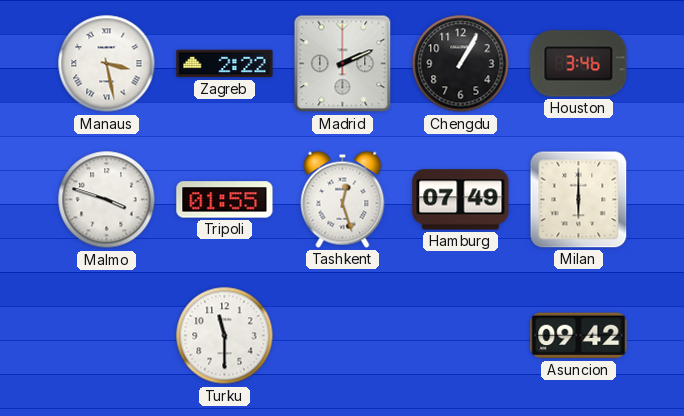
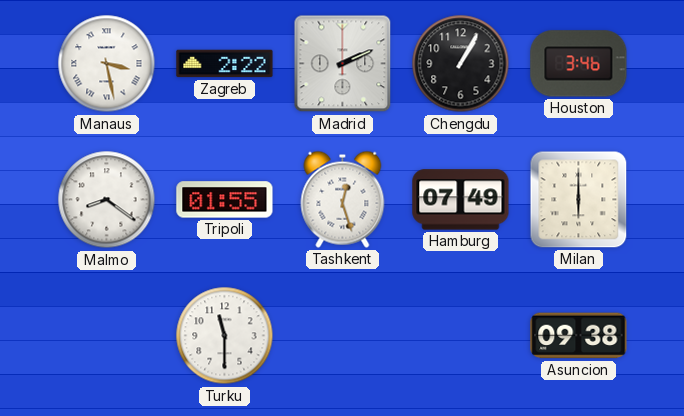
Malmo: 3:48 -> 8:21 (107, 200)
Asuncion: 09:42 -> 09:38 (579, 336)
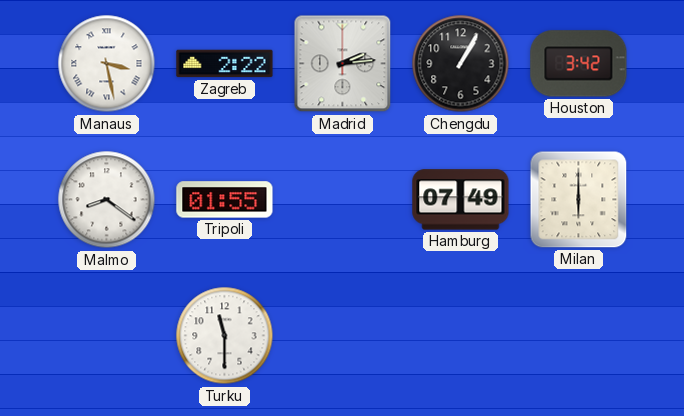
Madrid: 2:11 -> 2:14 (343, 64)
Houston: 3:46 -> 3:42 (579, 64)
Tashkent: 12:27 -> none (343, 199)
Asuncion: 09:38 -> none (579, 336)
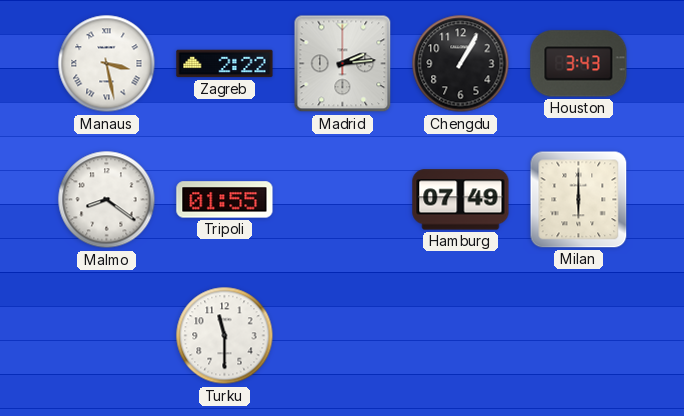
Houston: 3:42 -> 3:43 (579, 64)
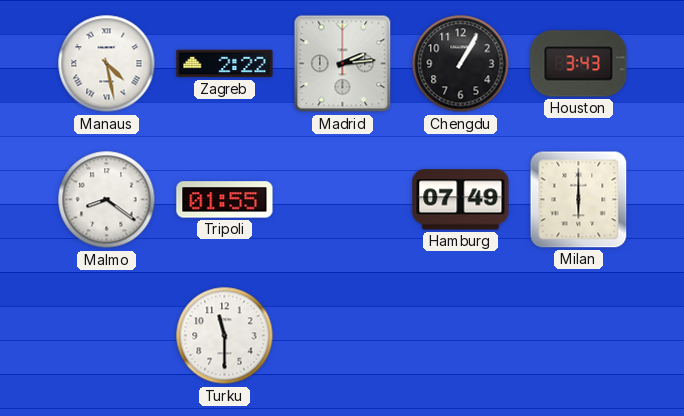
Manaus: 3:28 -> 4:28 (107, 64)
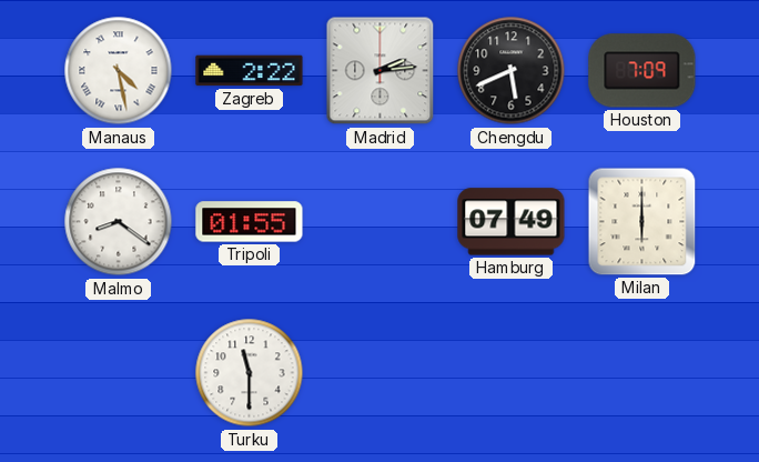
Chengdu: 1:05 -> 5:41 (512, 71)
Houston: 3:43 -> 7:09 (642, 71)
